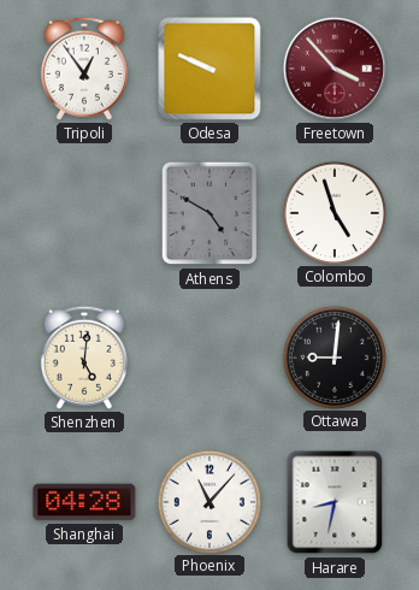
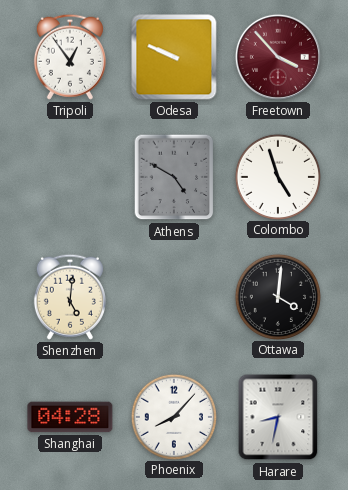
Ottawa: 9:01 -> 4:01 (277, 296)
Phoenix: 11:07 -> 8:07 (173, 416)
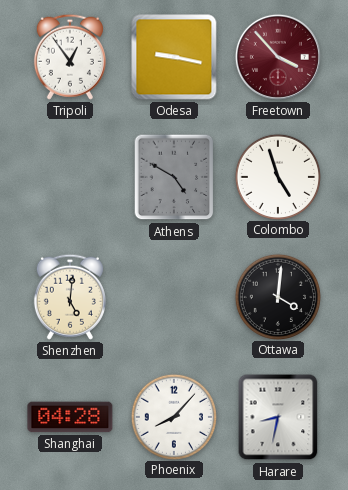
Odesa: 9:49 -> 9:17 (174, 57)
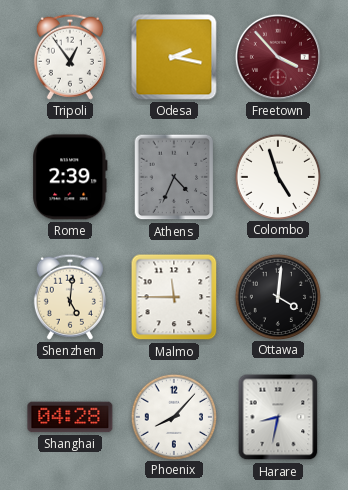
Odesa: 9:17 -> 2:17 (174, 57)
Rome: none -> 2:39 (70, 177)
Athens: 4:50 -> 4:34 (174, 177)
Malmo: none -> 11:45 (174, 297)
